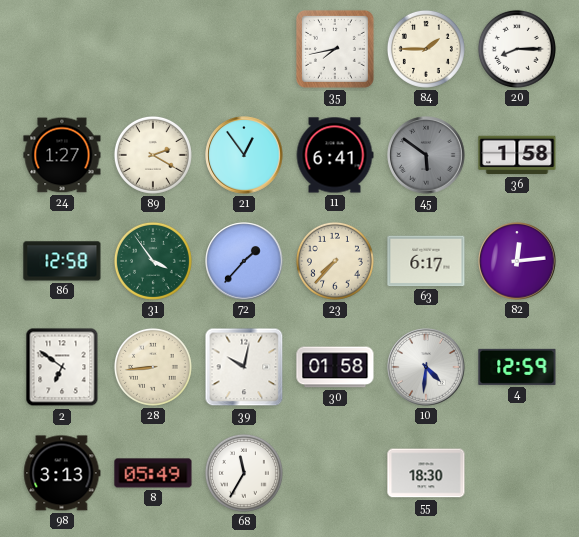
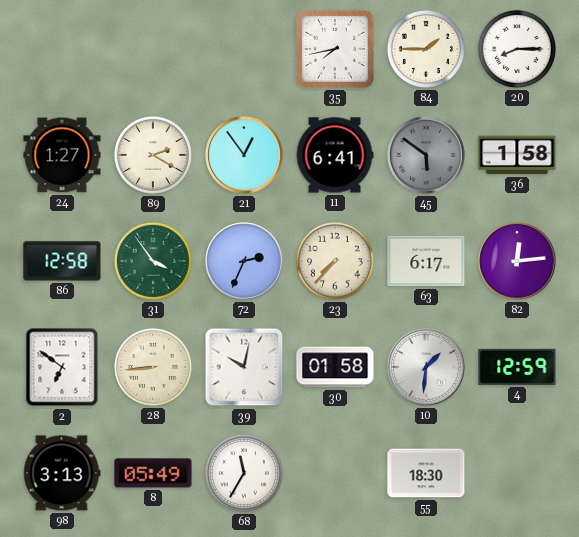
72: 1:37 -> 2:34 (244, 261)
10: 4:31 -> 1:31 (426, 367)
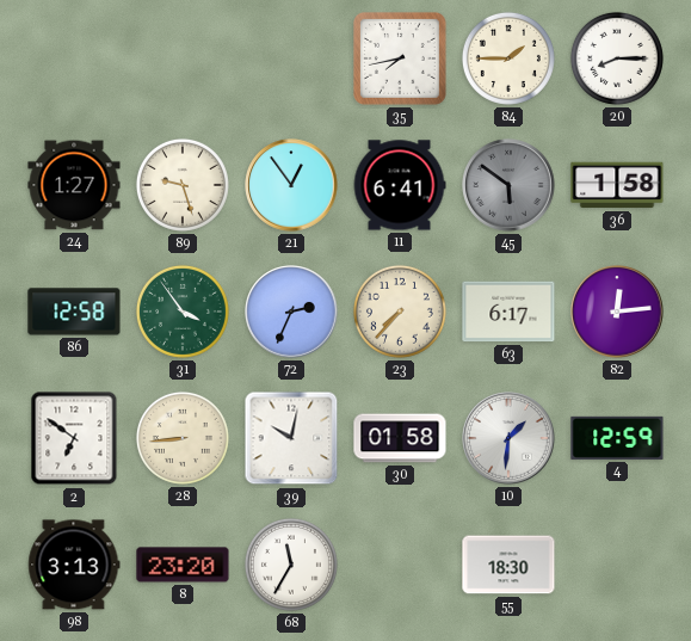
89: 2:20 -> 9:27 (183, 185)
8: 05:49 -> 23:20 (183, 565)
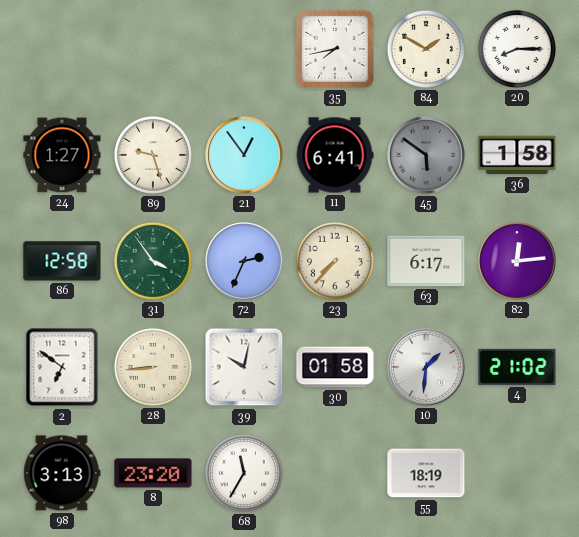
84: 1:45 -> 1:50 (426, 49)
4: 12:59 -> 21:02 (517, 367)
55: 18:30 -> 18:19 (426, 473)
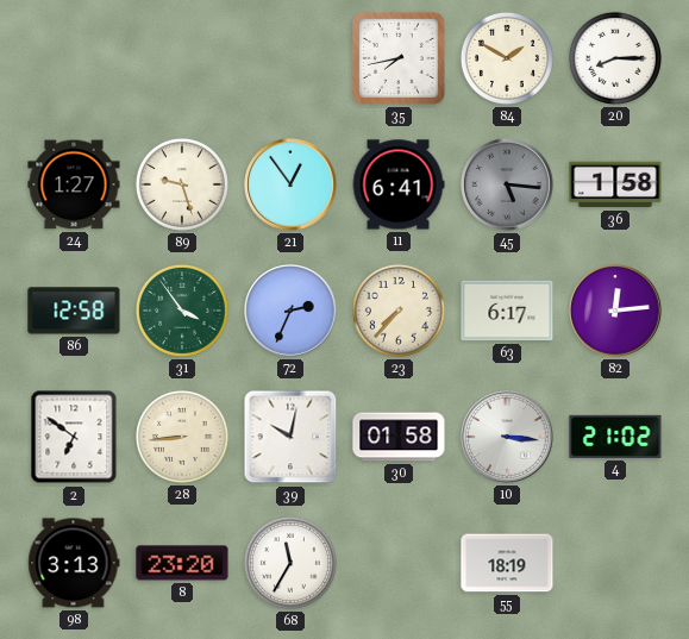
45: 5:51 -> 5:16 (507, 184)
10: 1:31 -> 3:16 (507, 437)
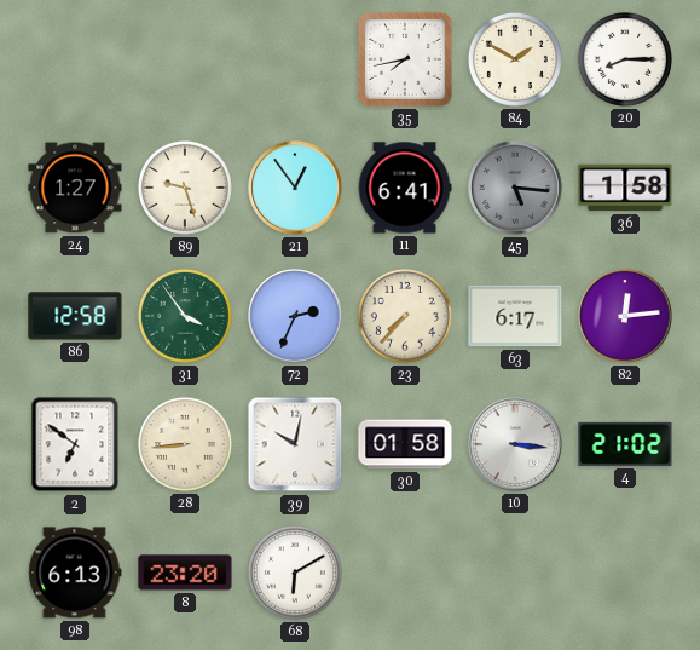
98: 3:13 -> 6:13 (75, 573)
68: 11:35 -> 6:10 (295, 573)
55: 18:19 -> none (507, 563)
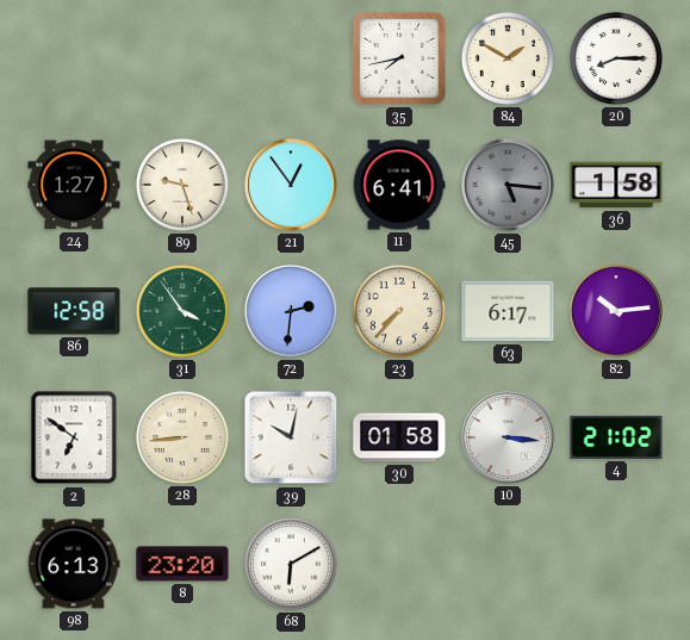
72: 2:34 -> 2:31 (291, 311)
82: 12:14 -> 10:14 (616, 311)
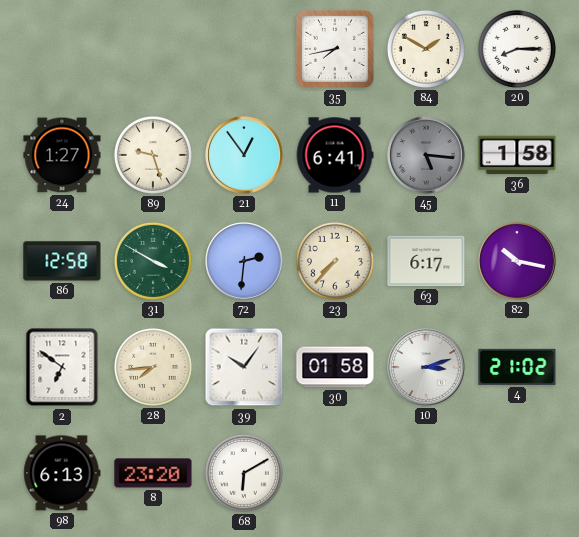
31: 3:54 -> 3:50 (153, 261)
82: 10:14 -> 10:17 (517, 261)
28: 8:44 -> 7:44 (153, 367)
39: 10:02 -> 10:06 (244, 367)
10: 3:16 -> 3:12 (426, 367)
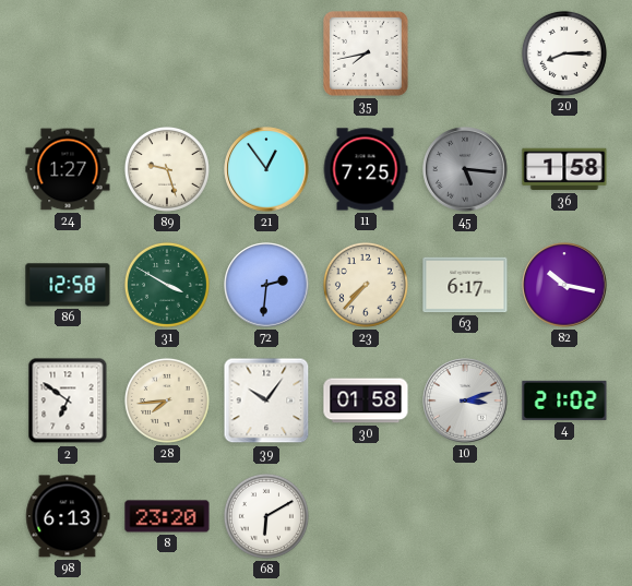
84: 1:50 -> none (426, 49)
11: 6:41 -> 7:25 (366, 169)
